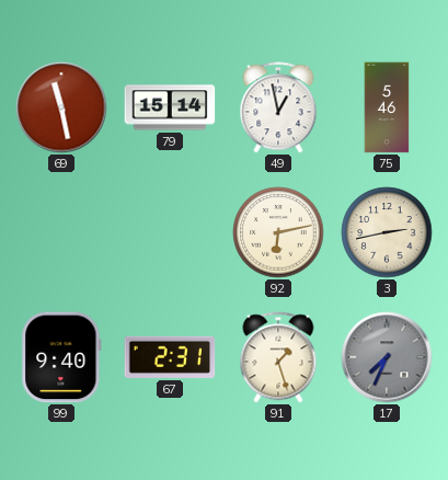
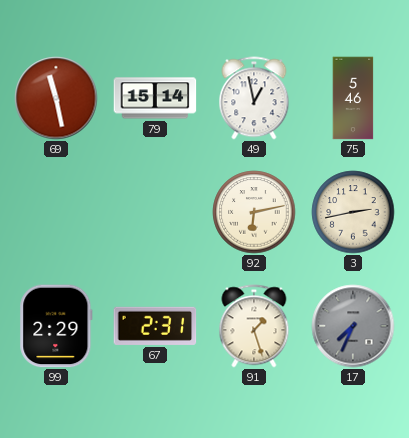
99: 9:40 -> 2:29 (56, 326)
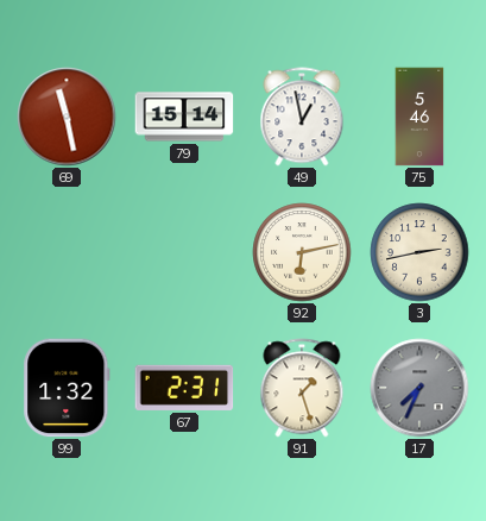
99: 2:29 -> 1:32 (67, 388)
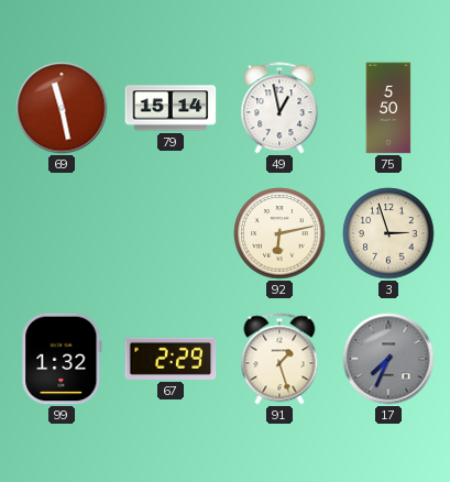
75: 5:46 -> 5:50 (388, 108)
3: 2:43 -> 2:57 (388, 233)
67: 2:31 -> 2:29 (171, 359)
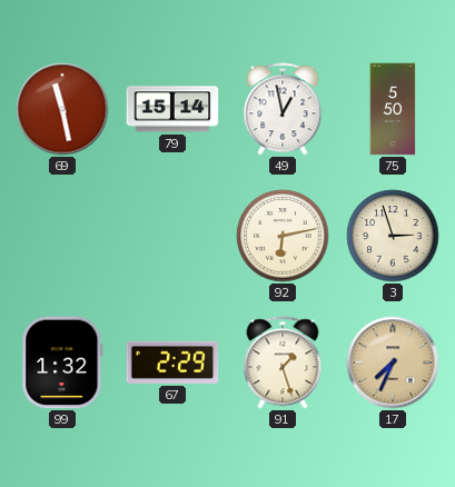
17 dial: grey -> champagne (393, 362)
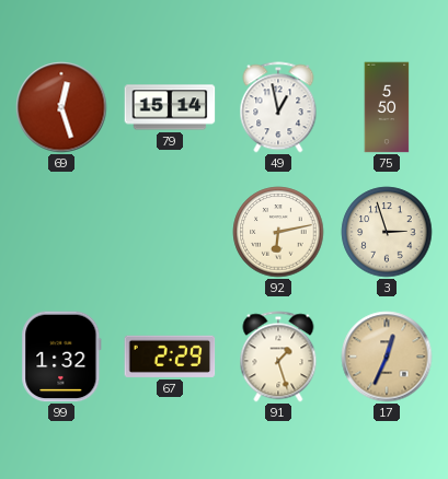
69: 11:28 -> 12:27 (61, 107)
17: 7:34 -> 12:34 (387, 357)
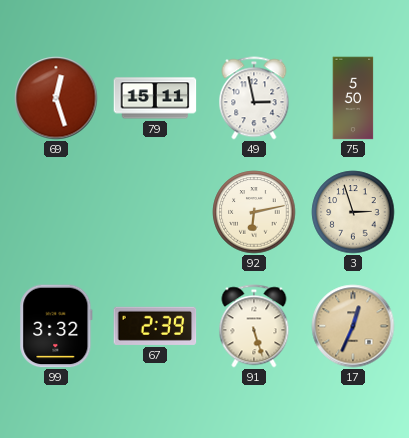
79: 15:14 -> 15:11 (155, 98)
49: 12:58 -> 2:58 (254, 98)
99: 1:32 -> 3:32 (56, 326)
67: 2:29 -> 2:39 (155, 326)
91: 1:27 -> 5:27 (254, 326)
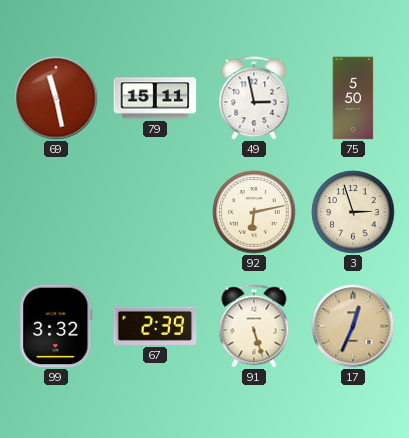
69: 12:27 -> 11:28 (56, 98)
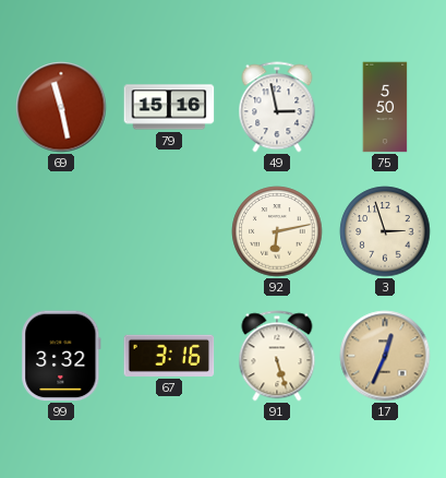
79: 15:11 -> 15:16 (169, 107)
67: 2:39 -> 3:16 (169, 356)
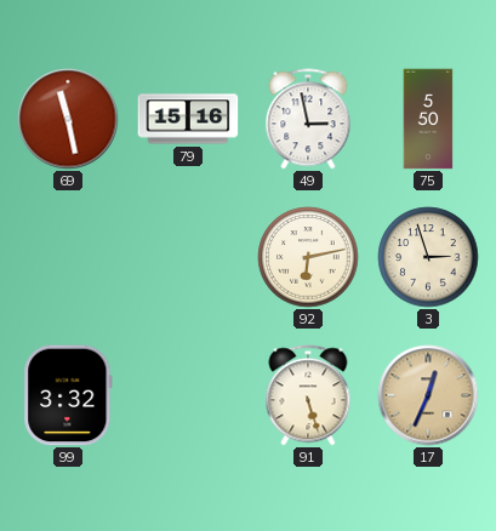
67: 3:16 -> none (169, 356)
